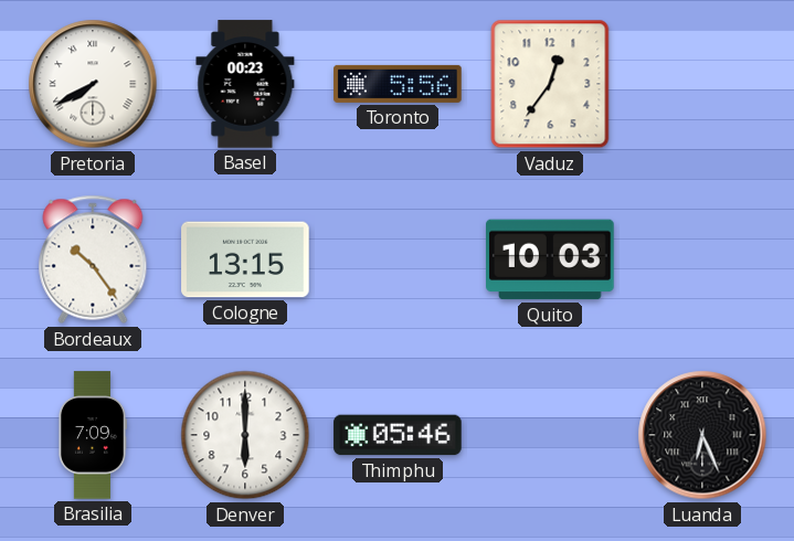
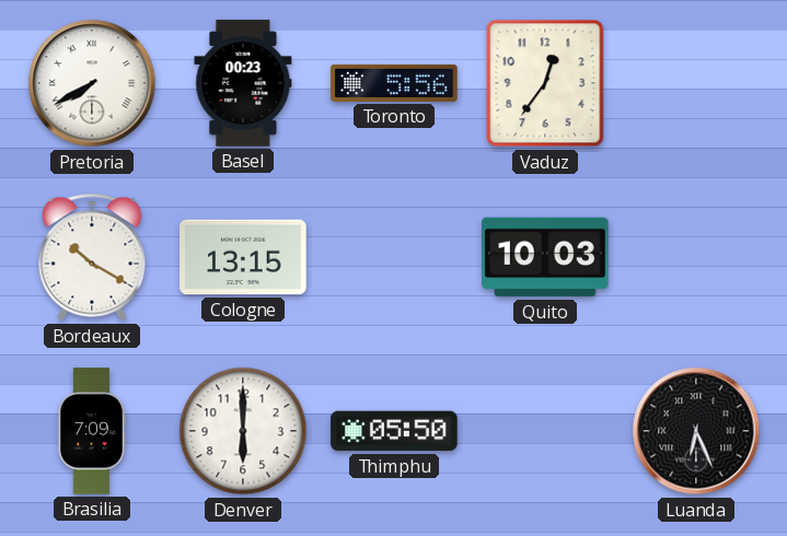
Bordeaux: 10:24 -> 10:20 (92, 257)
Thimphu: 05:46 -> 05:50 (394, 431)
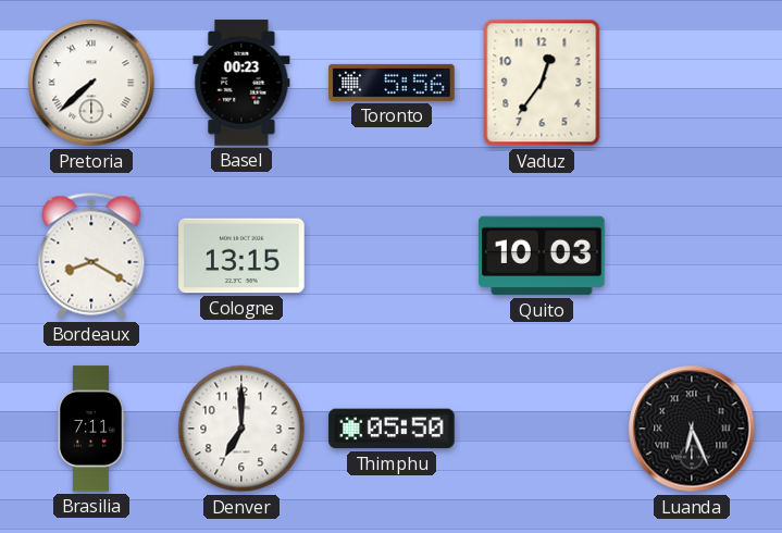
Pretoria: 7:40 -> 7:38 (91, 83)
Bordeaux: 10:20 -> 8:20 (91, 256)
Brasilia: 7:09 -> 7:11 (90, 429)
Denver: 6:00 -> 7:00 (241, 429)
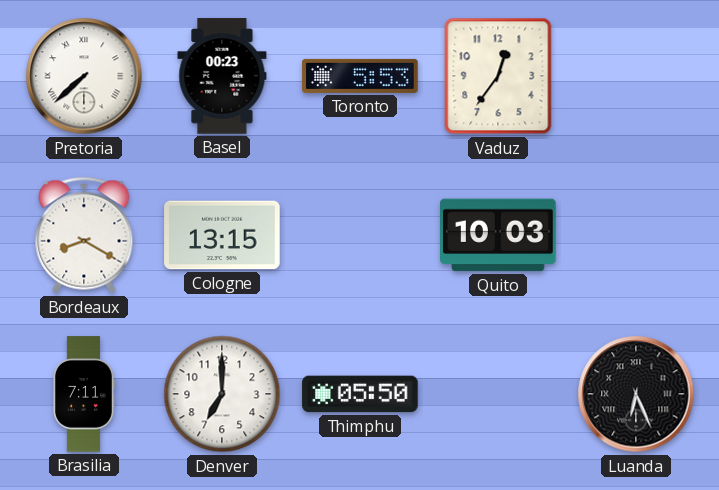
Toronto: 5:56 -> 5:53 (360, 76)
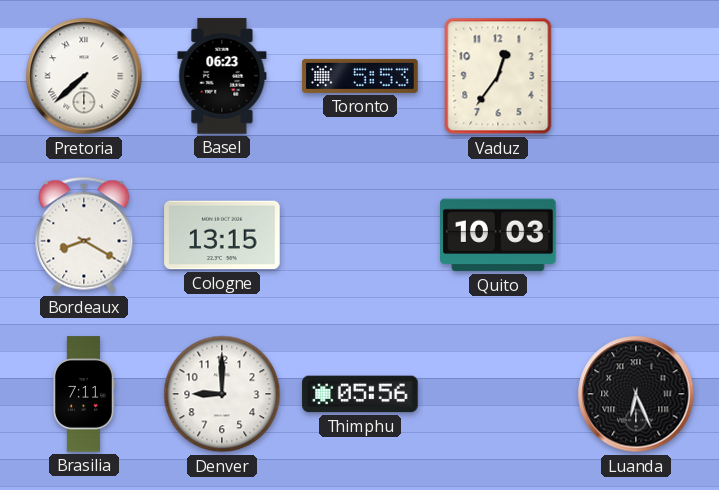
Basel: 00:23 -> 06:23 (222, 76)
Denver: 7:00 -> 9:00 (222, 394)
Thimphu: 05:50 -> 05:56 (360, 394)
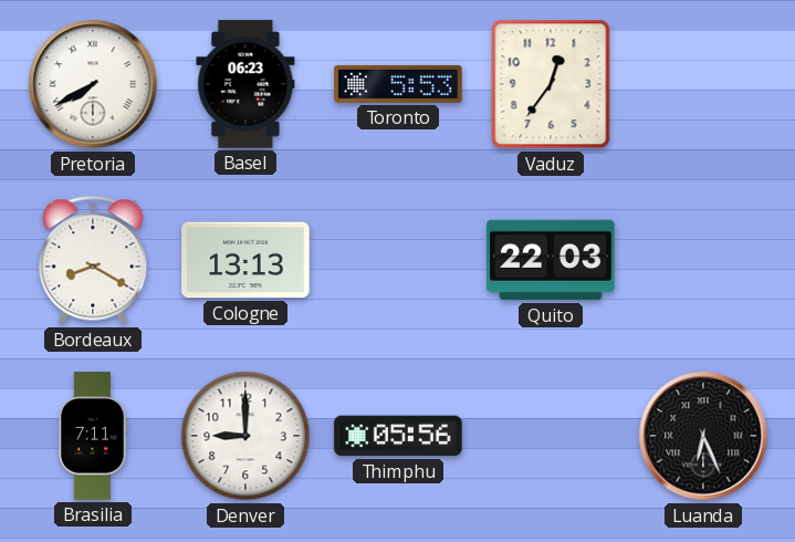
Pretoria: 7:38 -> 7:40 (93, 84)
Cologne: 13:15 -> 13:13 (245, 260)
Quito: 10:03 -> 22:03 (551, 260)
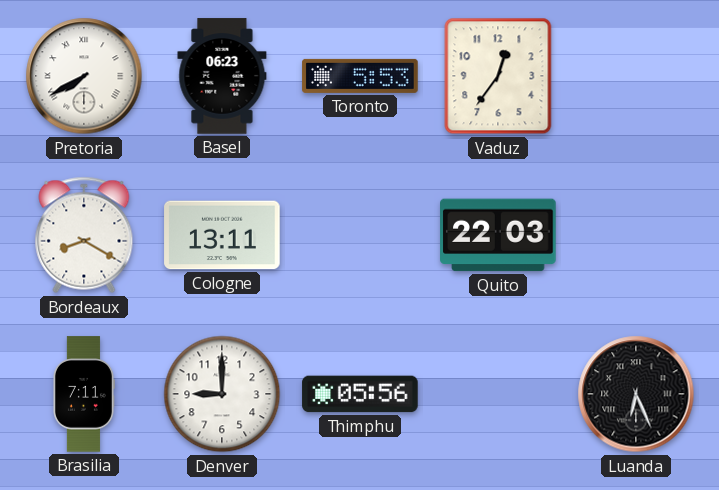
Cologne: 13:13 -> 13:11 (222, 235)
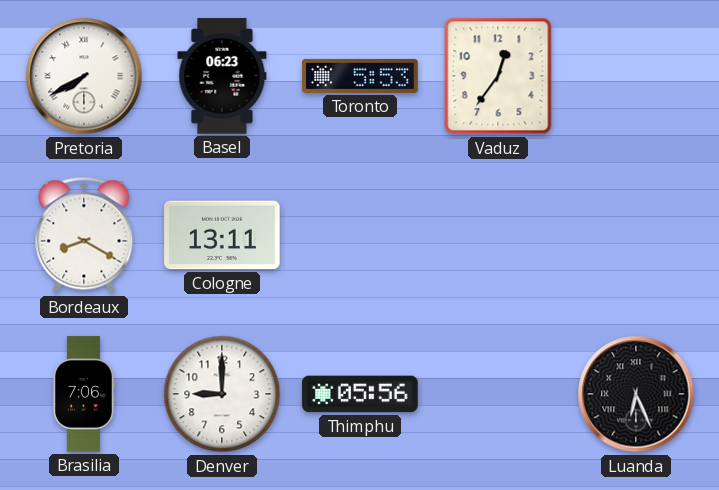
Quito: 22:03 -> none (498, 235)
Brasilia: 7:11 -> 7:06 (83, 394)
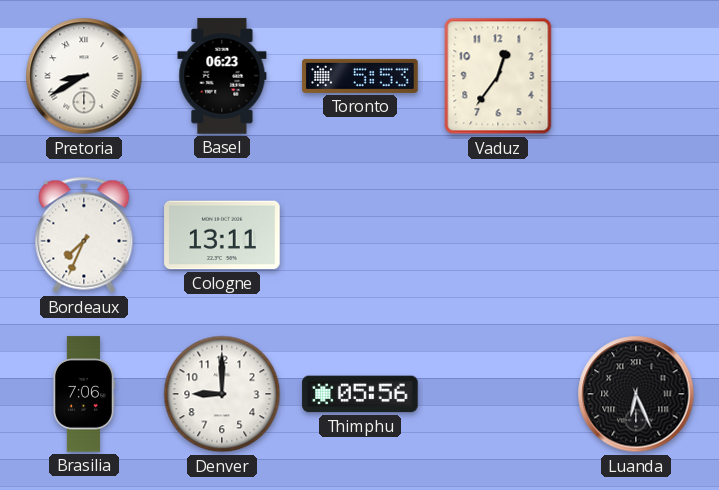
Pretoria: 7:40 -> 8:40 (84, 76)
Bordeaux: 8:20 -> 7:34 (84, 235)
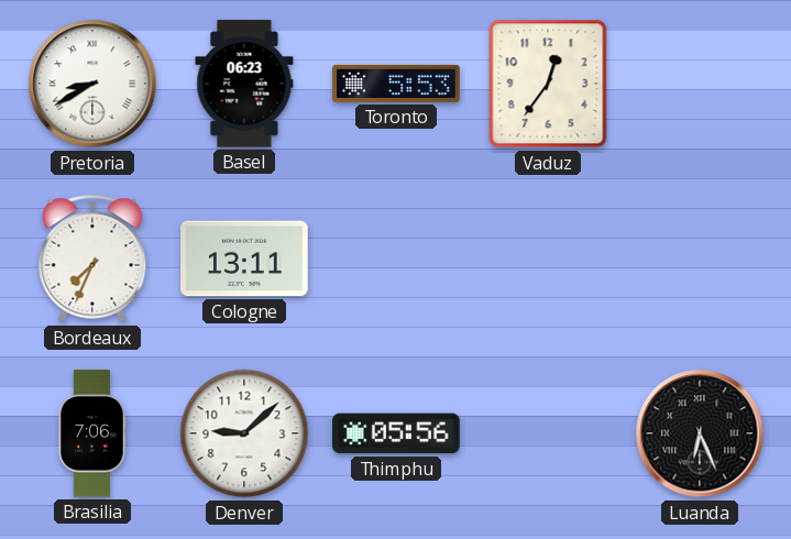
Denver: 9:00 -> 9:08 (244, 433)
